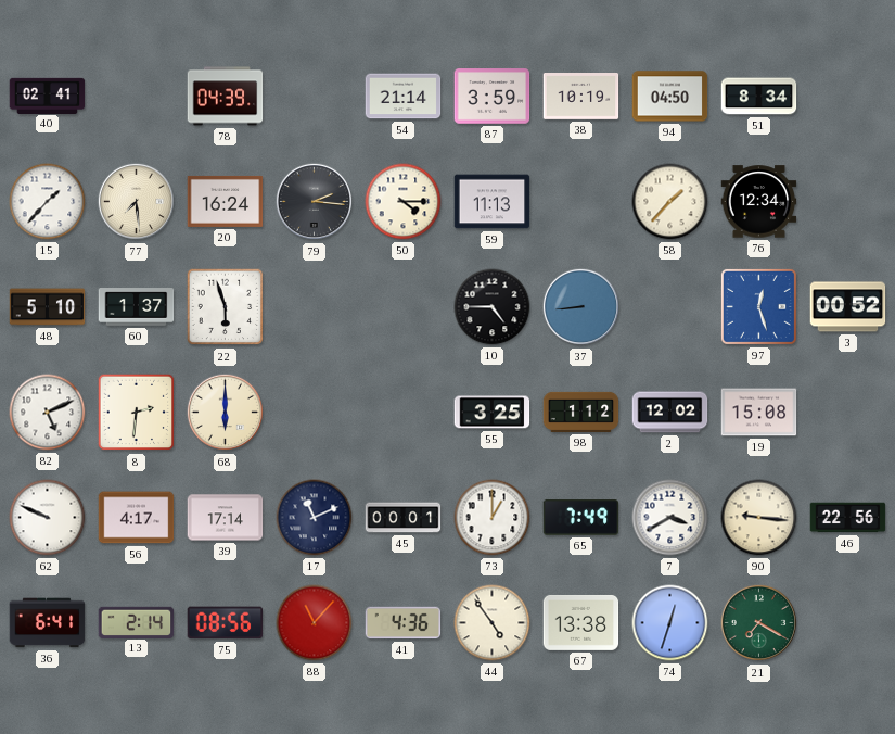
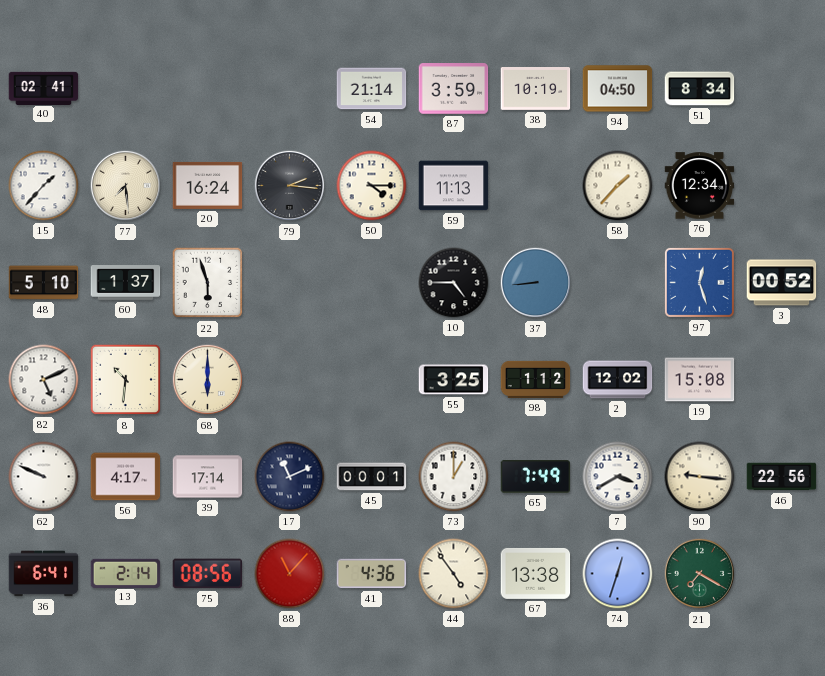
78: 04:39 -> none (226, 97)
8: 2:31 -> 10:31 (126, 380)
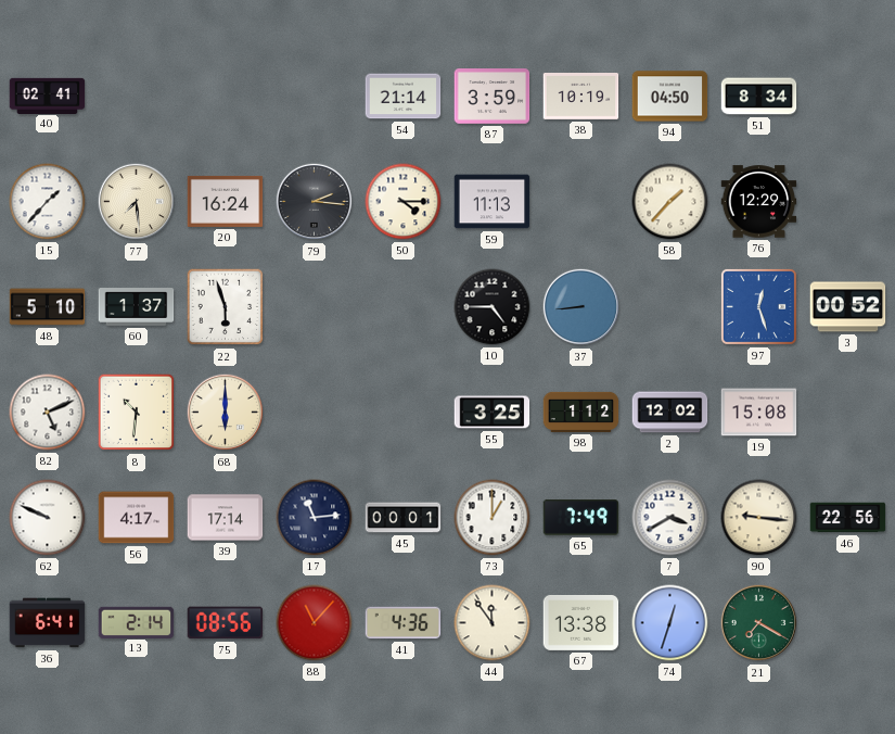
76: 12:34 -> 12:29 (759, 202)
17: 11:11 -> 11:14 (315, 518)
44: 4:54 -> 11:54 (493, 623)
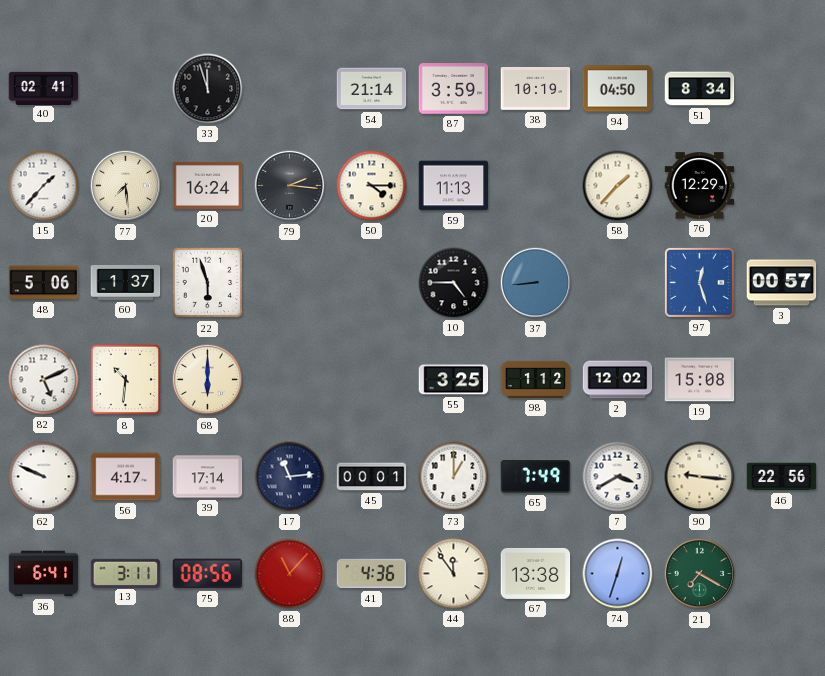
33: none -> 11:57 (208, 89)
48: 5:10 -> 5:06 (44, 283)
3: 00:52 -> 00:57 (782, 283)
13: 2:14 -> 3:11 (126, 573)
